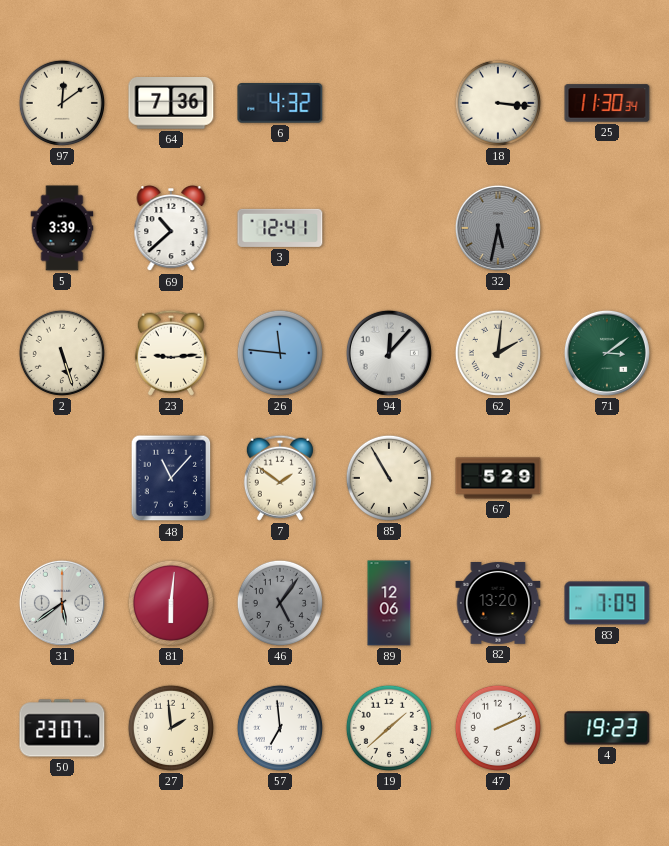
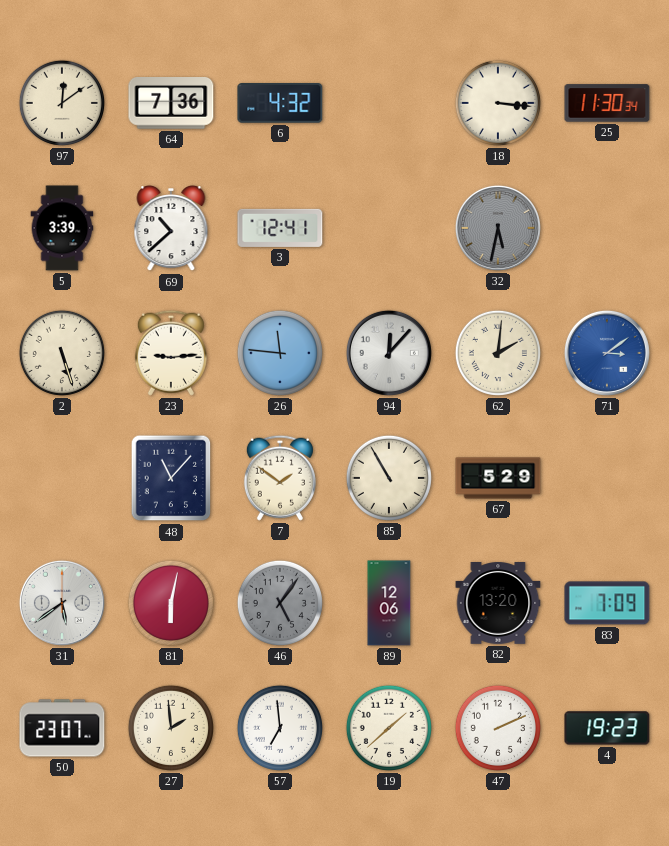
71 dial: green -> blue (607, 353)
81: 6:01 -> 6:02 (171, 603)
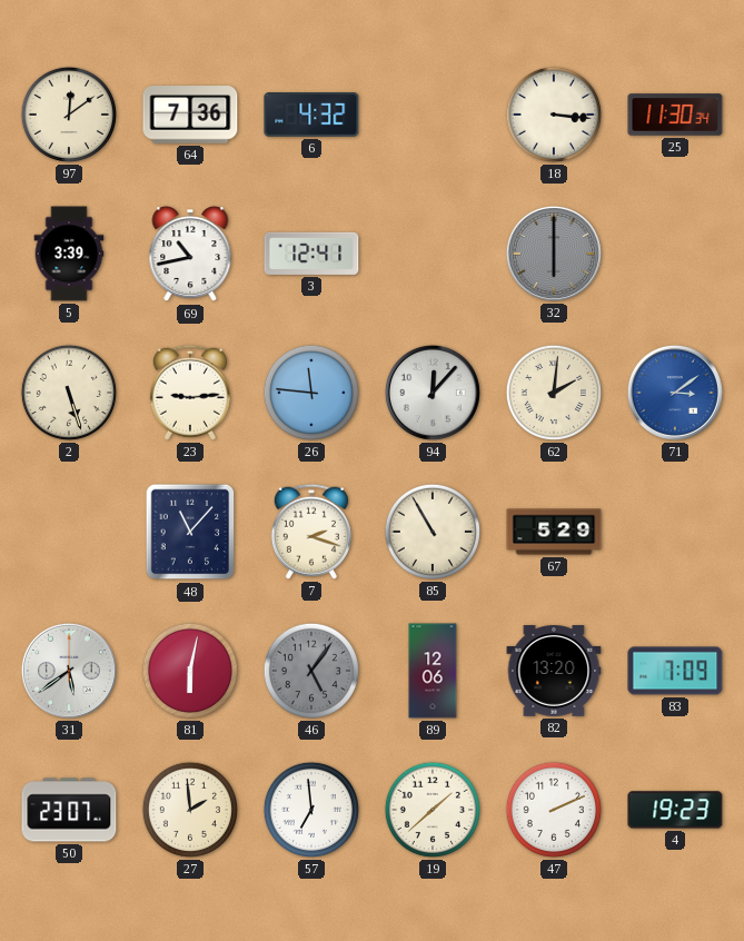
69: 10:38 -> 10:43 (190, 255)
32: 5:32 -> 6:00 (554, 254)
7: 1:51 -> 2:18 (311, 532)
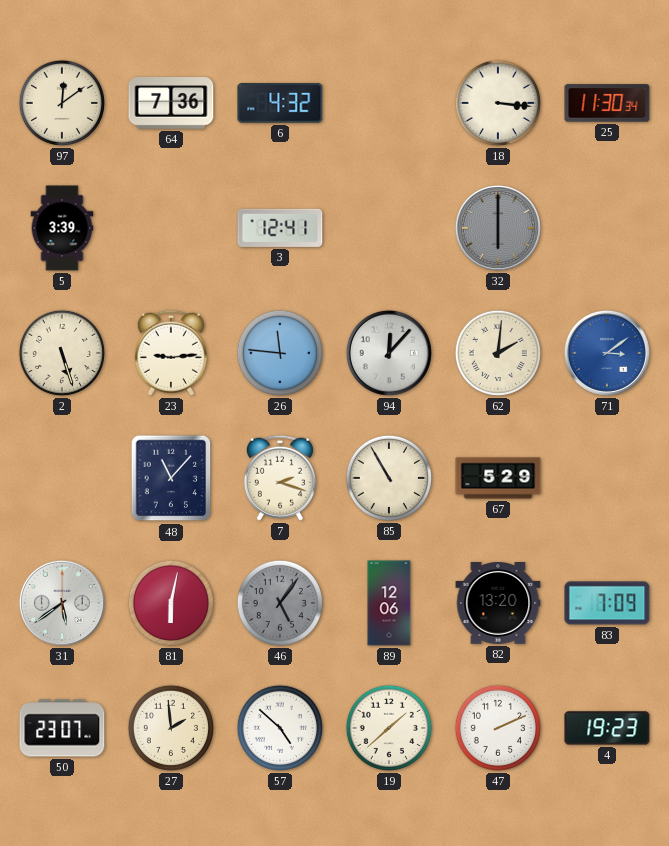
69: 10:43 -> none (190, 255)
57: 6:59 -> 4:52 (280, 728)
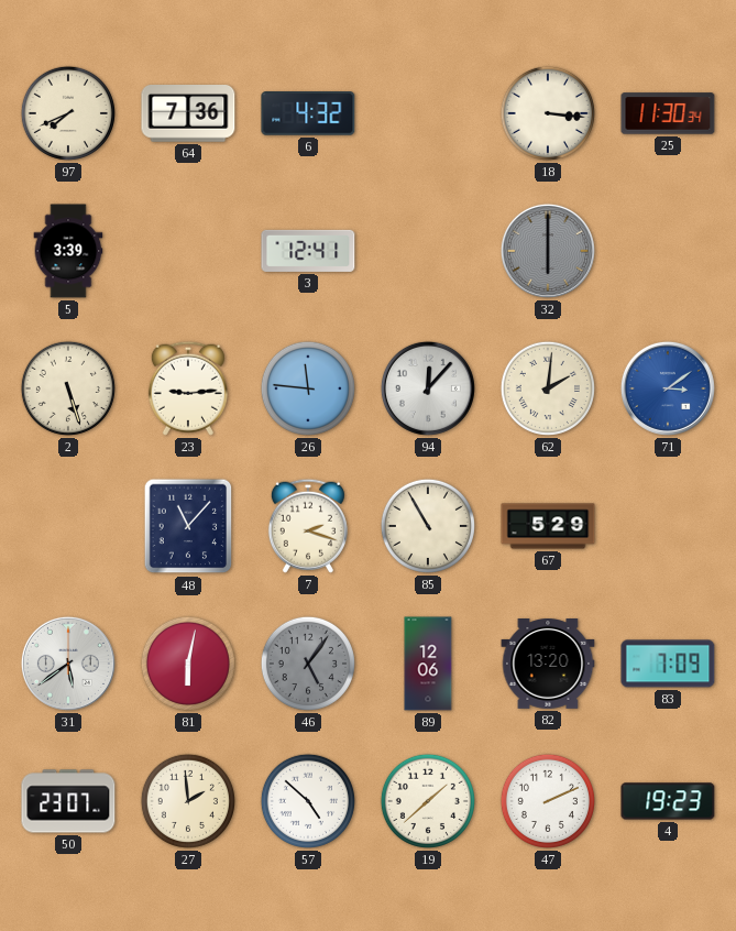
97: 12:09 -> 7:41 (68, 113)
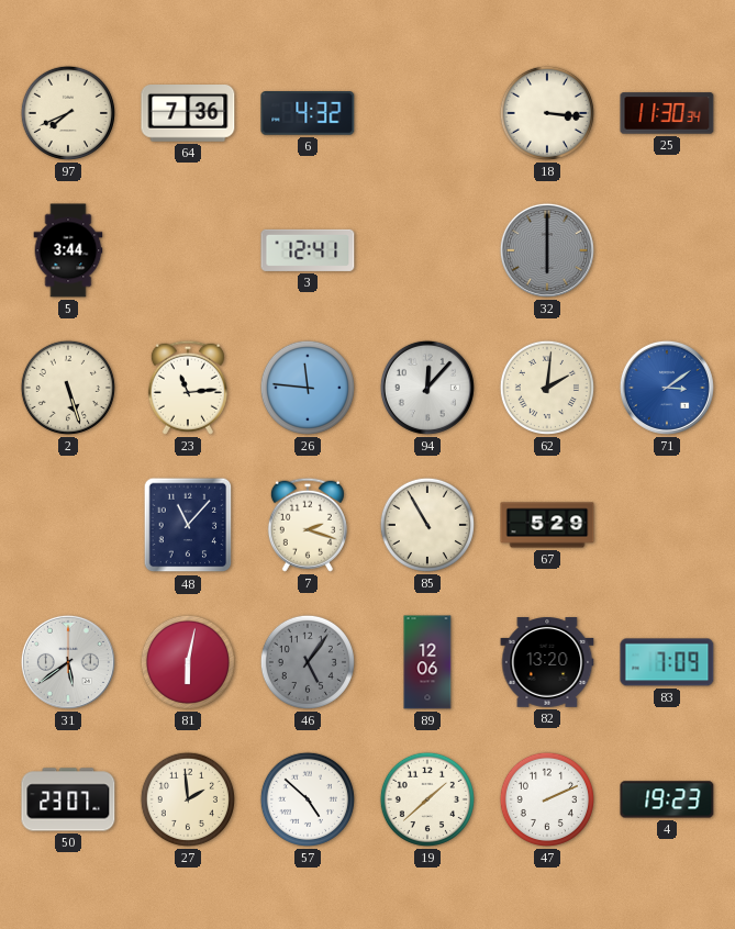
5: 3:39 -> 3:44 (68, 250)
23: 9:14 -> 11:14 (188, 388)
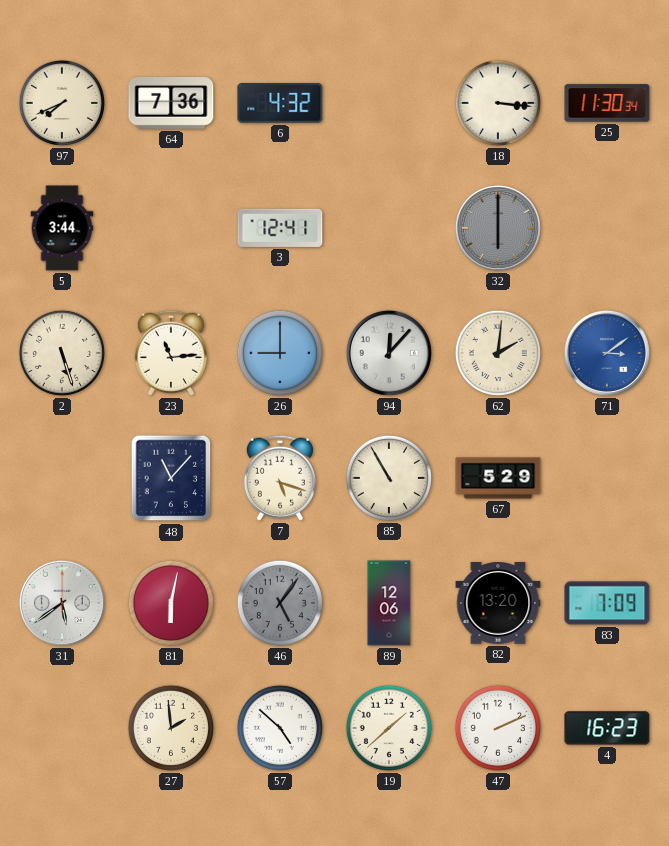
26: 11:46 -> 9:00 (280, 353)
7: 2:18 -> 5:18 (280, 478)
50: 23:07 -> none (68, 799)
4: 19:23 -> 16:23 (607, 728)
